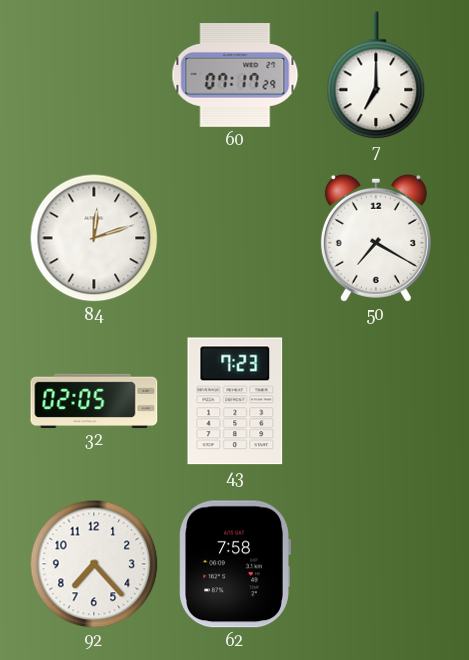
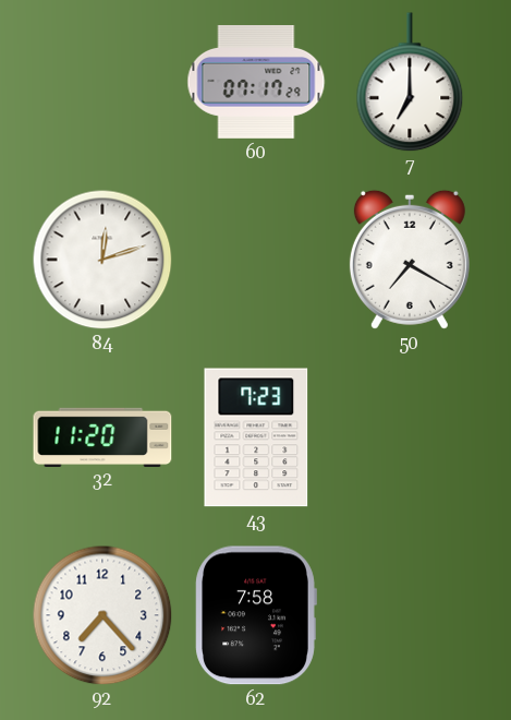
32: 02:05 -> 11:20 (102, 436)
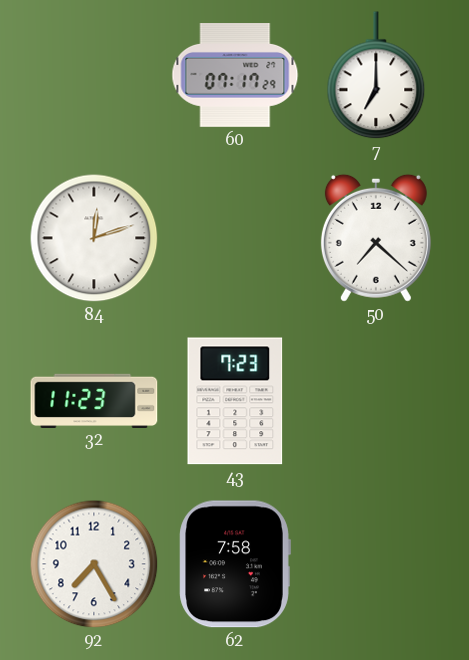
50: 7:20 -> 7:22 (376, 238)
32: 11:20 -> 11:23 (94, 400)
92: 7:23 -> 7:25 (94, 564)
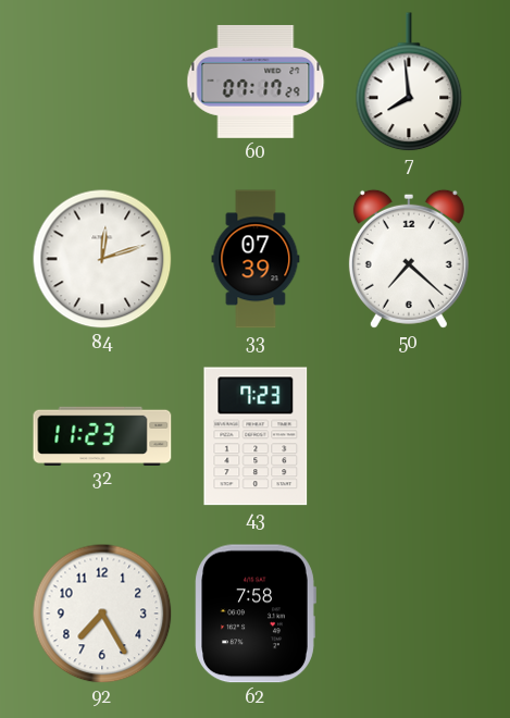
7: 7:00 -> 7:59 (409, 83)
33: none -> 07:39 (256, 259)
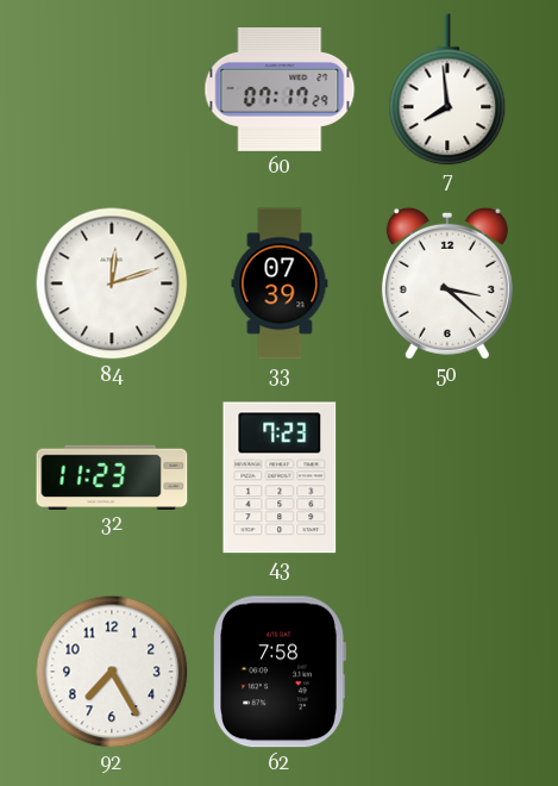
50: 7:22 -> 3:22 (447, 283)
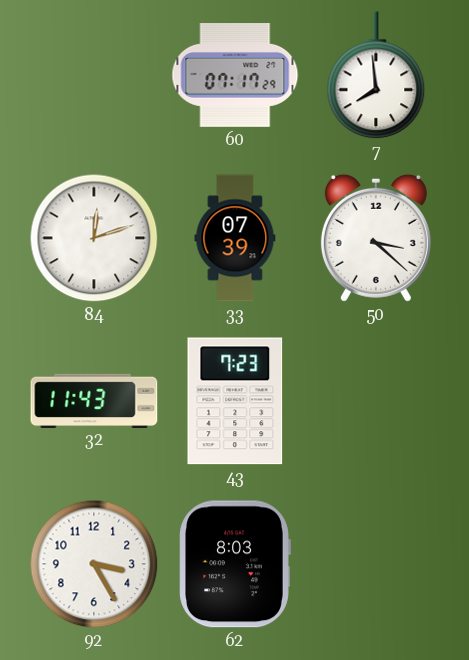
32: 11:23 -> 11:43 (94, 400)
92: 7:25 -> 3:25 (94, 564)
62: 7:58 -> 8:03 (235, 564)
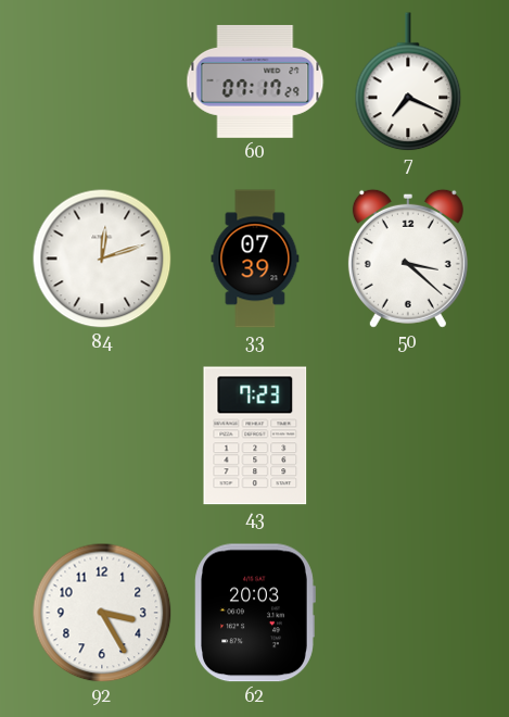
7: 7:59 -> 7:19 (408, 83)
32: 11:43 -> none (94, 400)
62: 8:03 -> 20:03 (255, 613)
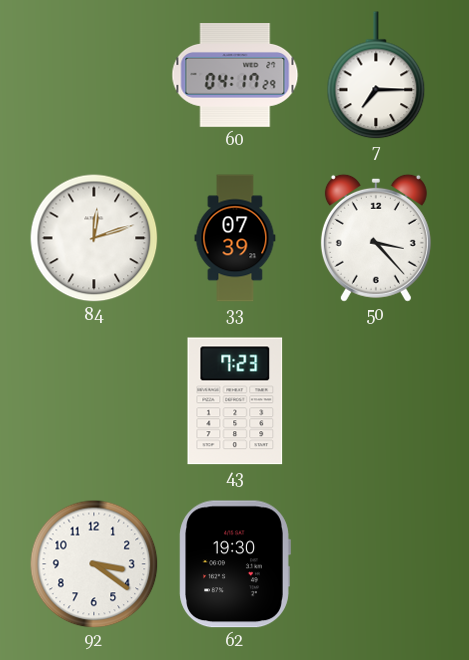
60: 07:17 -> 04:17 (235, 76)
7: 7:19 -> 7:15 (376, 76)
50: 3:22 -> 3:23 (376, 238)
92: 3:25 -> 3:21 (94, 564)
62: 20:03 -> 19:30 (235, 564)
